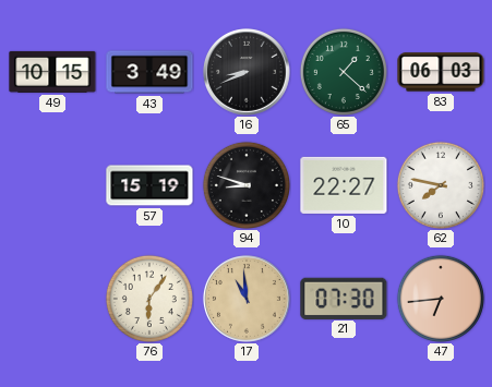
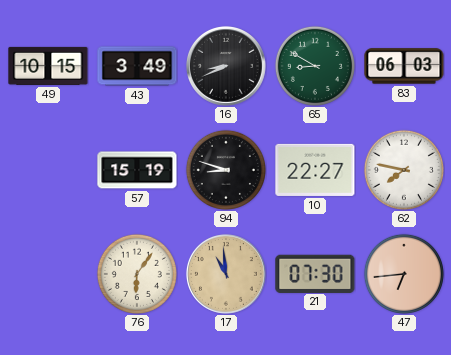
65: 1:22 -> 8:50 (315, 66)
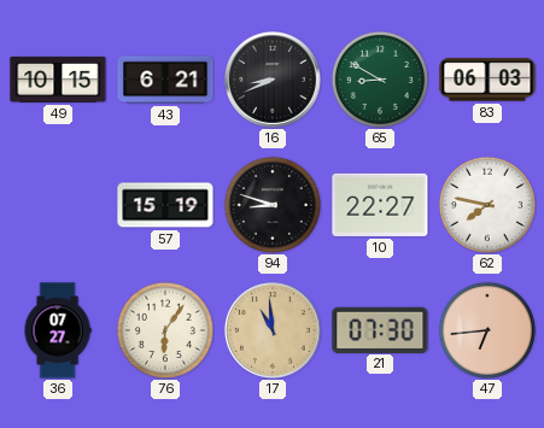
43: 3:49 -> 6:21 (165, 80)
36: none -> 07:27 (58, 330)
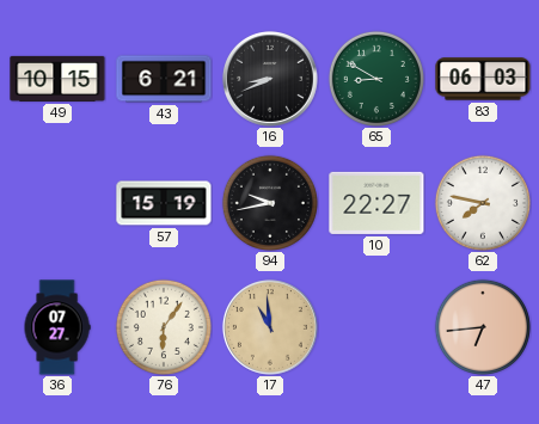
94: 8:48 -> 9:43 (270, 203)
21: 07:30 -> none (380, 329)
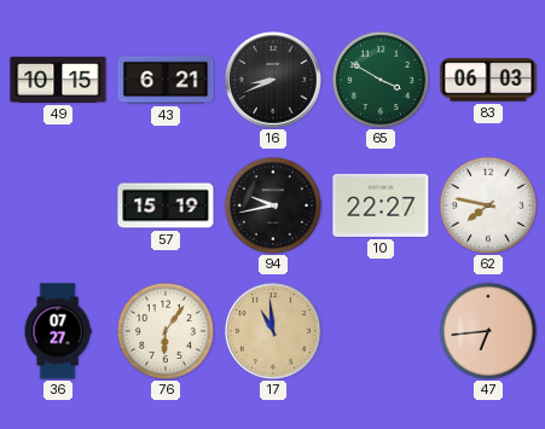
65: 8:50 -> 3:50 (381, 80)
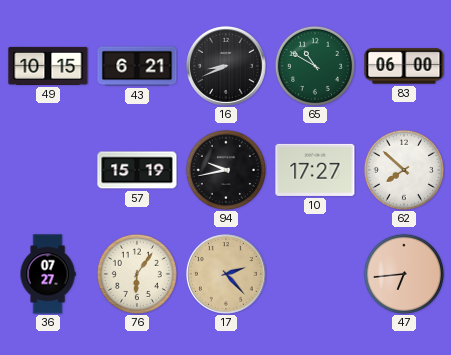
65: 3:50 -> 10:50 (315, 66)
83: 06:03 -> 06:00 (404, 66)
10: 22:27 -> 17:27 (315, 170)
62: 7:47 -> 7:52 (404, 170)
17: 10:59 -> 2:23 (226, 274)
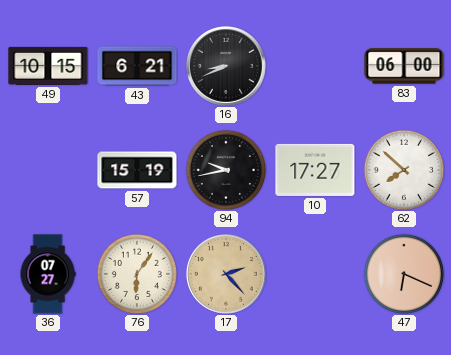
65: 10:50 -> none (315, 66)
47: 6:44 -> 6:19 (404, 274)
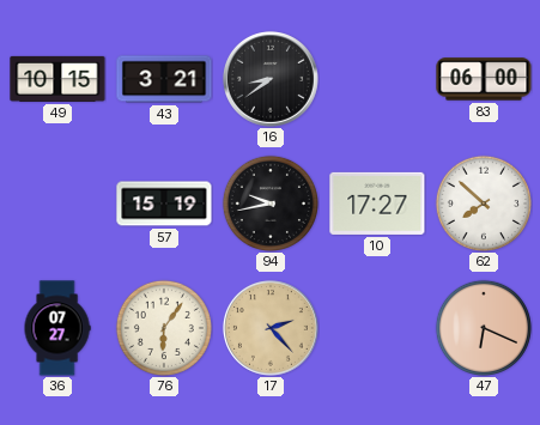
43: 6:21 -> 3:21 (164, 79)
16: 8:41 -> 8:39 (271, 79)
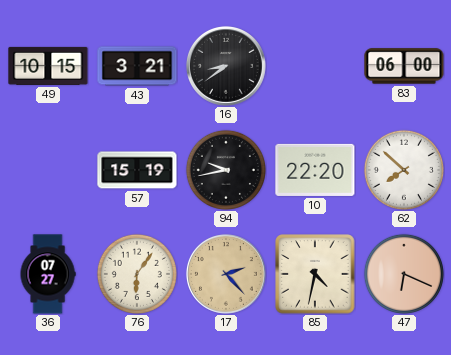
10: 17:27 -> 22:20 (315, 170)
85: none -> 4:32 (315, 274)
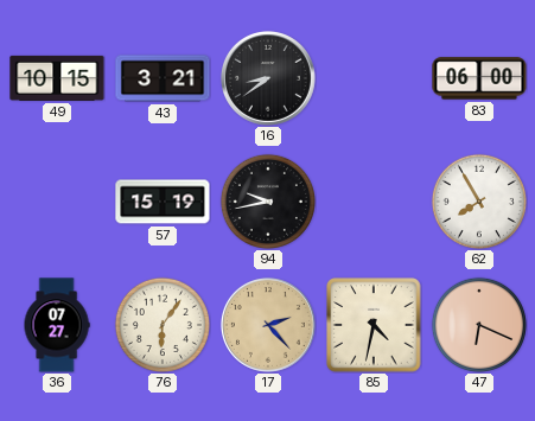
10: 22:20 -> none (315, 170)
62: 7:52 -> 7:55 (479, 202)
